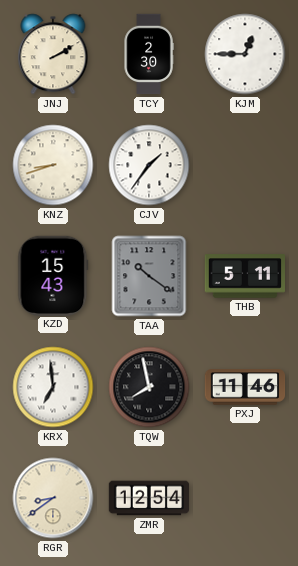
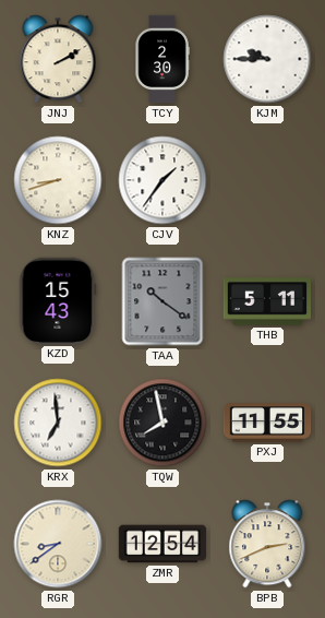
KJM: 12:45 -> 9:45 (267, 59)
PXJ: 11:46 -> 11:55 (267, 423)
BPB: none -> 2:41 (267, 544)
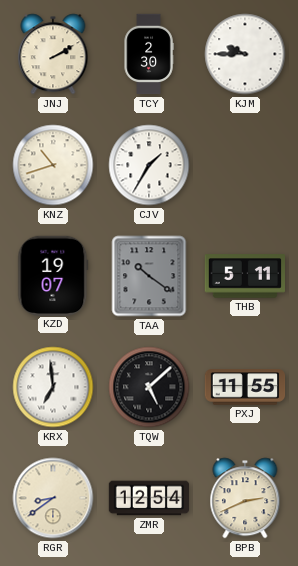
KNZ: 8:42 -> 10:42 (53, 165)
CJV: 1:36 -> 1:35 (149, 165)
KZD: 15:43 -> 19:07 (53, 275)
TQW: 7:58 -> 5:08 (149, 387)
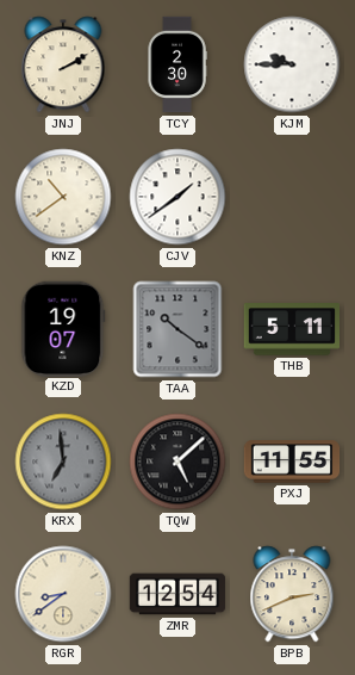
KNZ: 10:42 -> 10:39 (63, 197)
CJV: 1:35 -> 1:39 (177, 197)
KRX dial: white -> grey (63, 462)
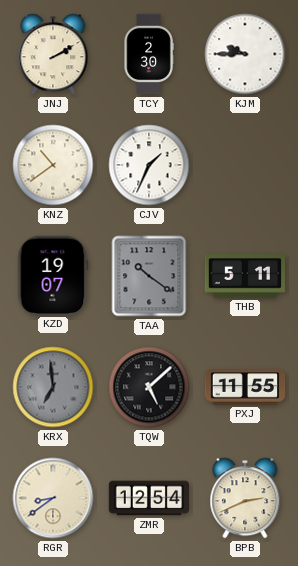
CJV: 1:39 -> 1:34 (149, 165)
